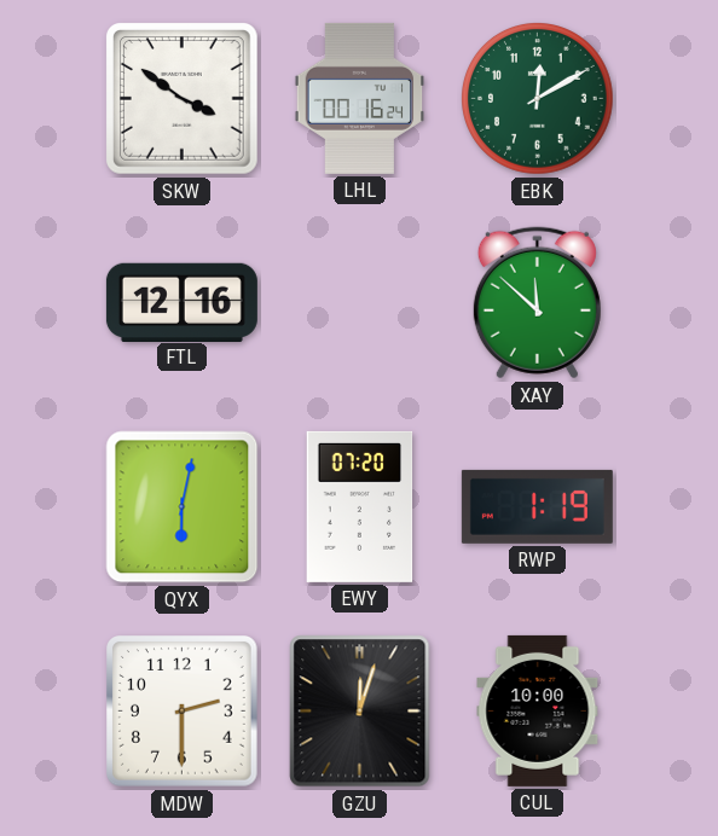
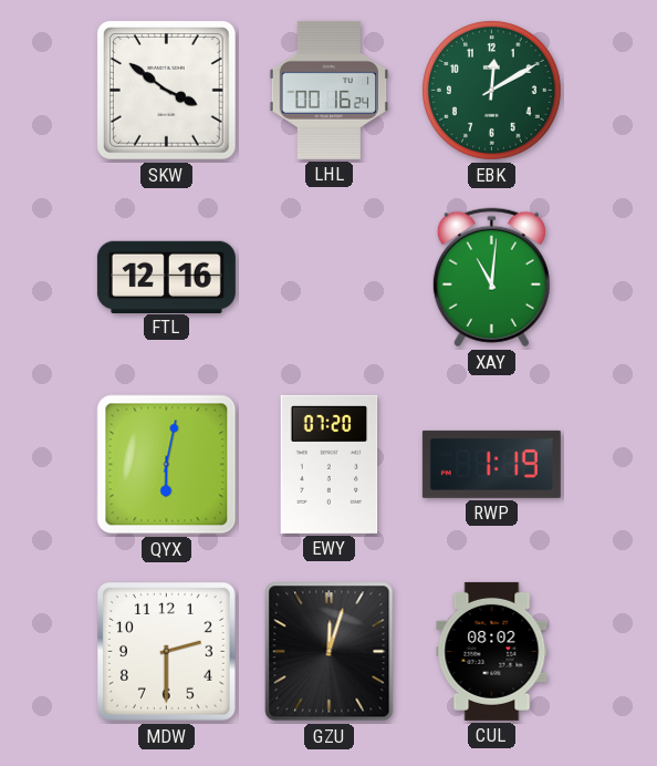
XAY: 11:52 -> 11:01 (491, 278)
CUL: 10:00 -> 08:02 (492, 651)
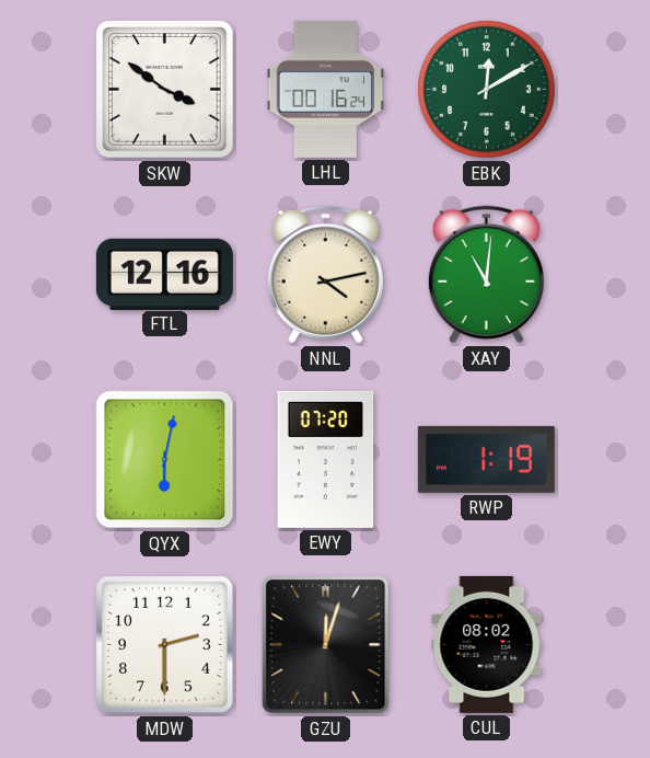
NNL: none -> 4:13 (325, 275)
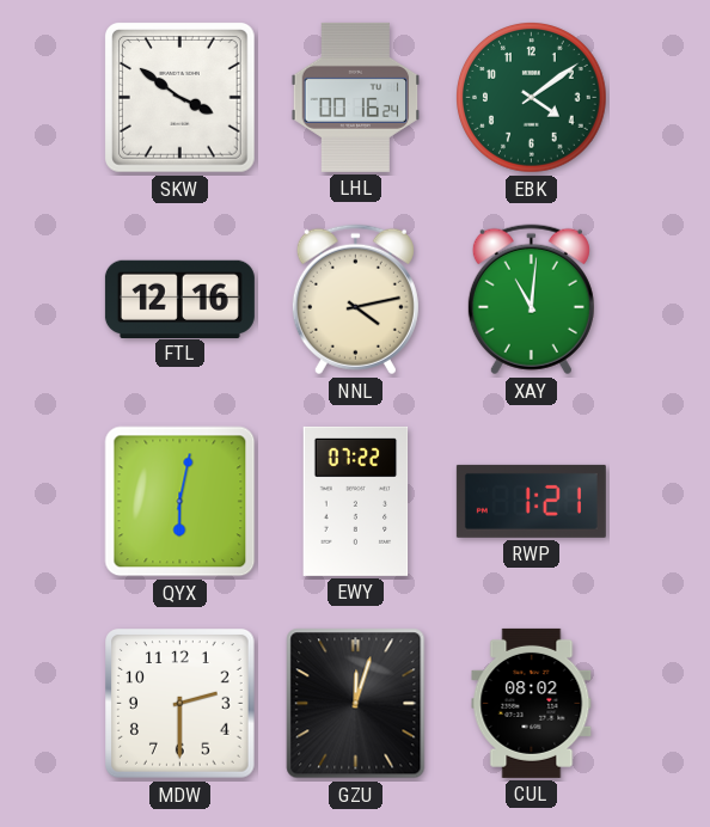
EBK: 12:10 -> 4:09 (532, 98)
EWY: 07:20 -> 07:22 (356, 501)
RWP: 1:19 -> 1:21 (531, 501)
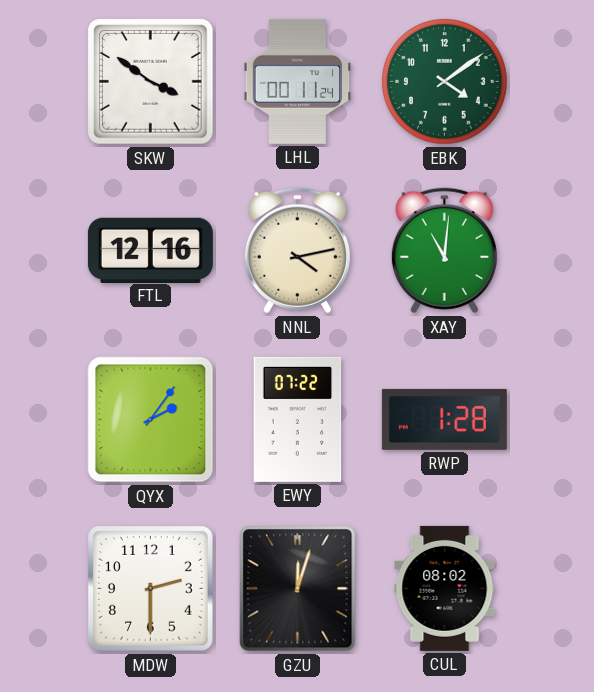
LHL: 00:16 -> 00:11 (298, 81)
QYX: 6:02 -> 2:06 (151, 420)
RWP: 1:21 -> 1:28 (444, 419)
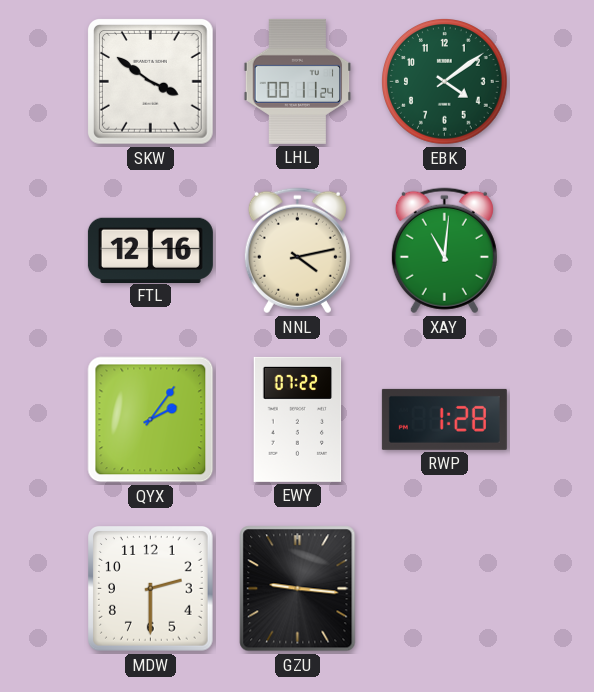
GZU: 12:03 -> 9:16 (298, 589)
CUL: 08:02 -> none (445, 588)
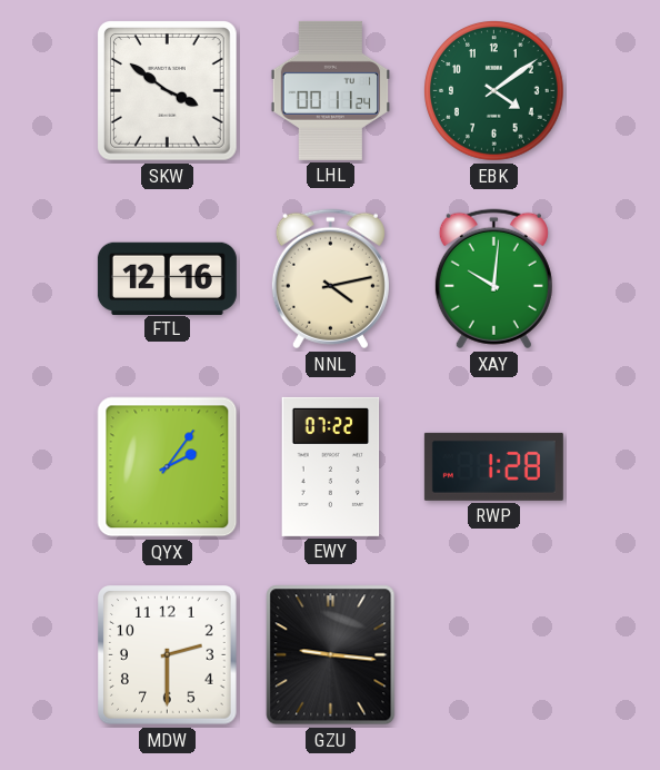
XAY: 11:01 -> 10:01 (493, 279)
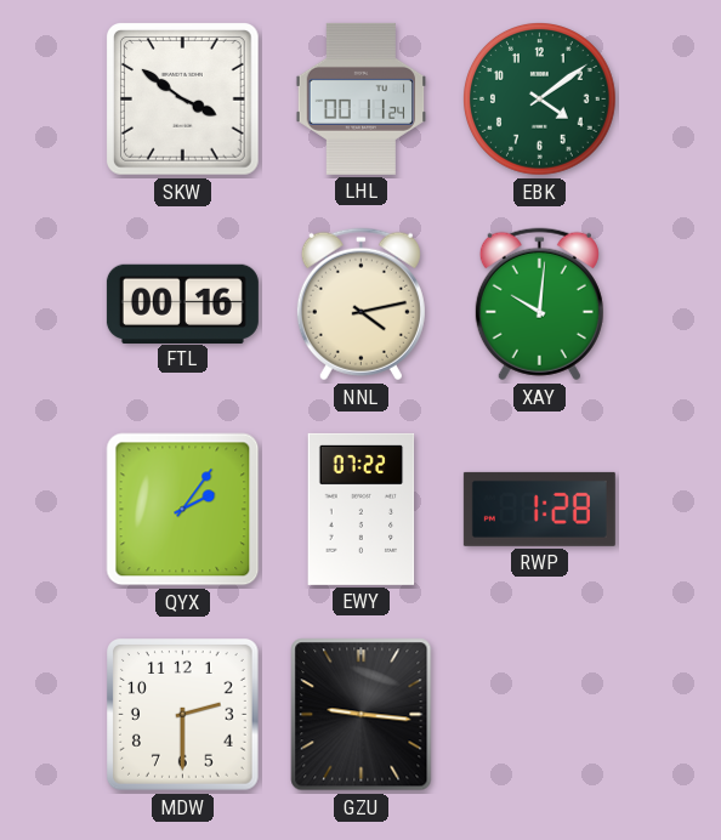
FTL: 12:16 -> 00:16 (182, 303)
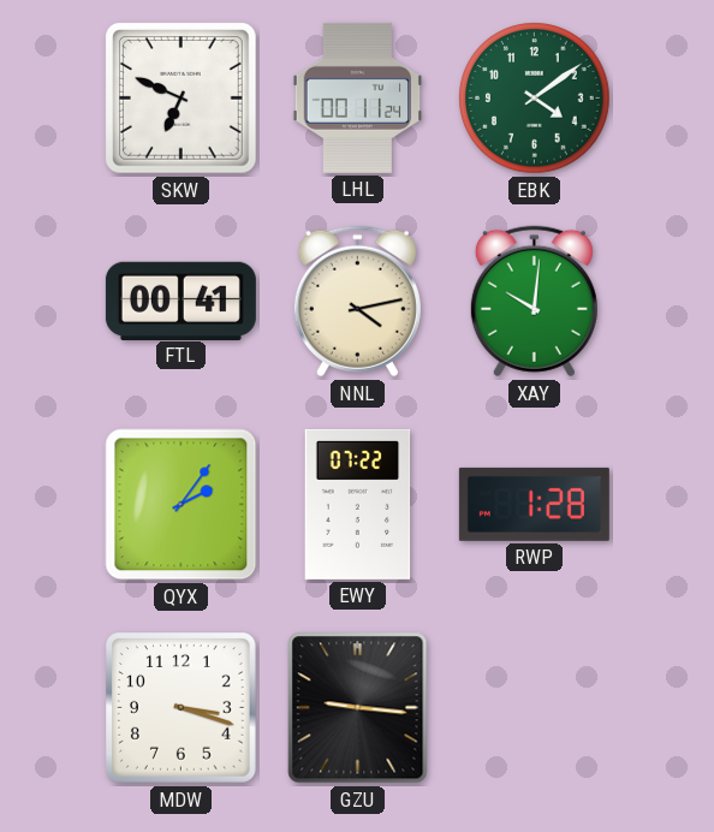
SKW: 3:51 -> 6:49 (182, 99)
FTL: 00:16 -> 00:41 (180, 301)
MDW: 2:30 -> 3:18 (182, 708)
